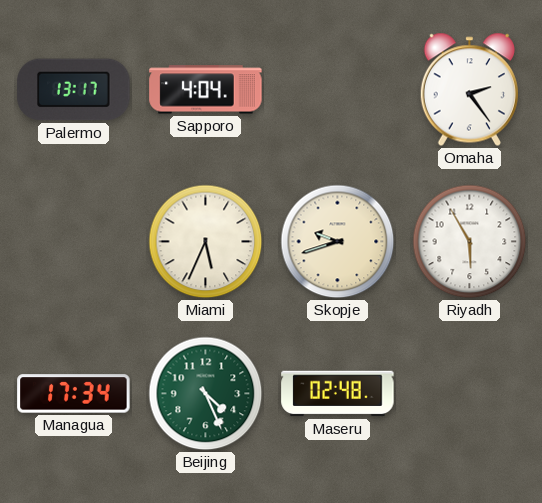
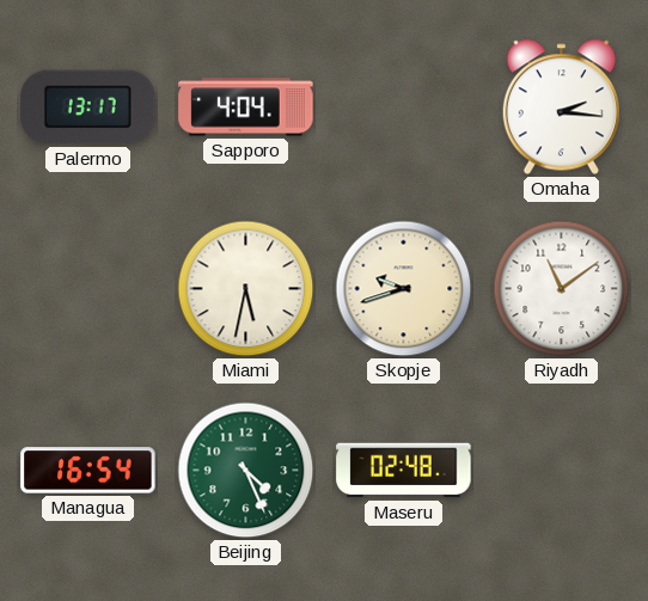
Omaha: 2:24 -> 2:16 (561, 108)
Miami: 5:34 -> 5:32 (246, 289)
Riyadh: 5:55 -> 11:09 (562, 289)
Managua: 17:34 -> 16:54 (88, 471)
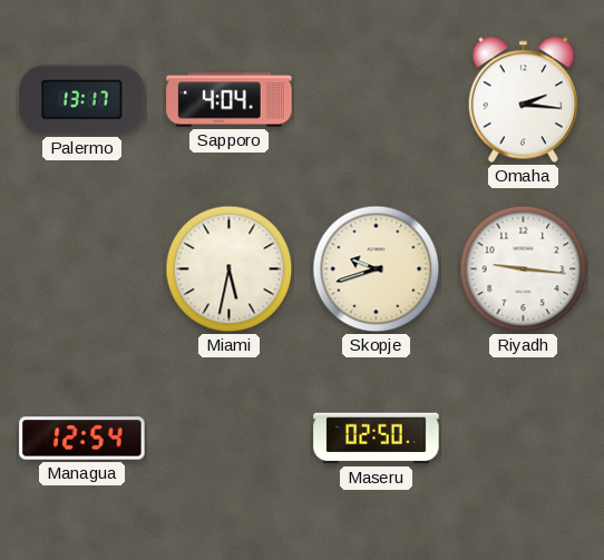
Riyadh: 11:09 -> 9:16 (524, 269)
Managua: 16:54 -> 12:54 (82, 439)
Beijing: 4:26 -> none (246, 471)
Maseru: 02:48 -> 02:50 (377, 439)
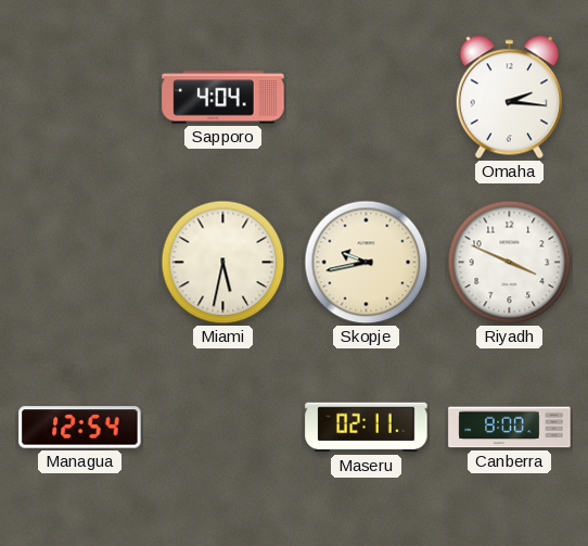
Palermo: 13:17 -> none (82, 100)
Skopje: 9:42 -> 9:43 (367, 263)
Riyadh: 9:16 -> 3:49 (510, 263)
Maseru: 02:50 -> 02:11 (367, 428)
Canberra: none -> 8:00 (510, 428)
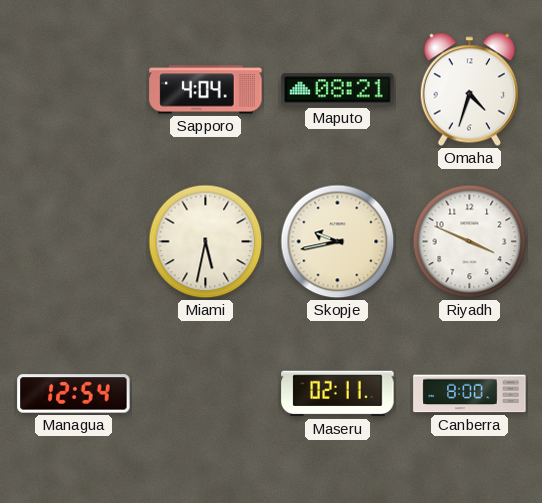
Maputo: none -> 08:21 (338, 90)
Omaha: 2:16 -> 4:33 (469, 90)
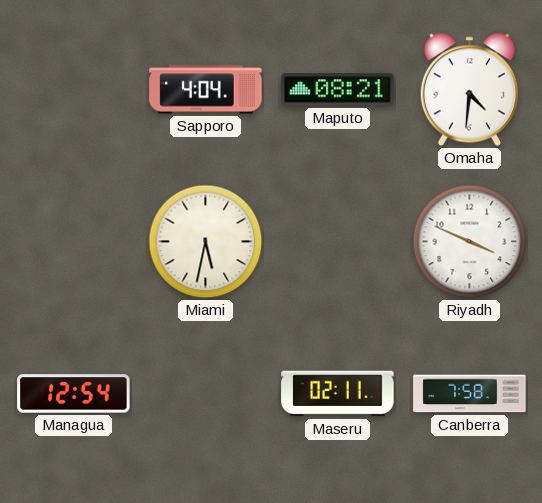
Omaha: 4:33 -> 4:31 (469, 90)
Skopje: 9:43 -> none (338, 242)
Canberra: 8:00 -> 7:58 (470, 394)
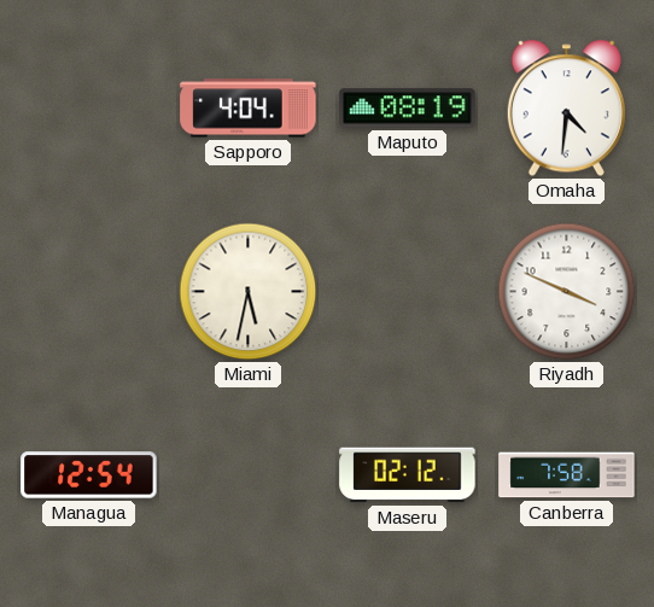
Maputo: 08:21 -> 08:19 (408, 109)
Maseru: 02:11 -> 02:12 (408, 475)
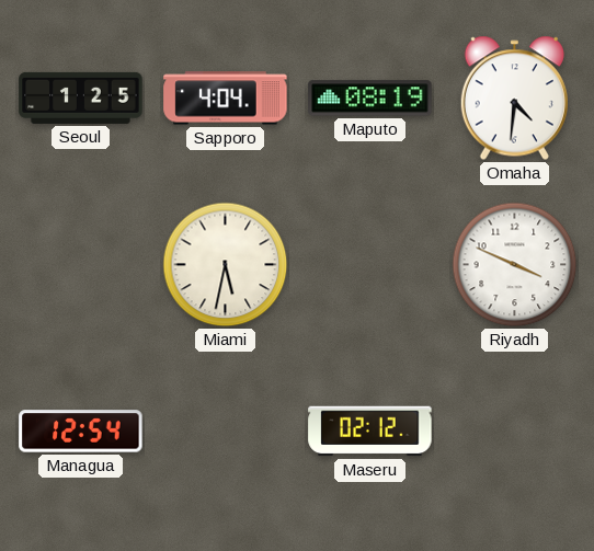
Seoul: none -> 1:25 (81, 97)
Canberra: 7:58 -> none (567, 475)
